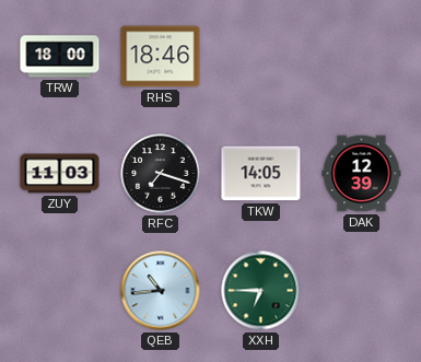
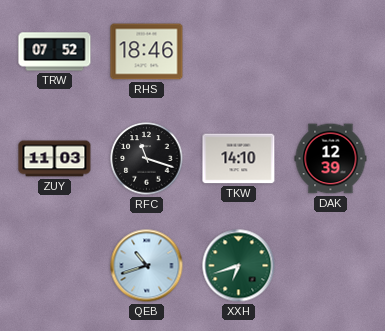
TRW: 18:00 -> 07:52 (55, 52)
RFC: 7:18 -> 11:18 (147, 159)
TKW: 14:05 -> 14:10 (239, 159)
QEB: 10:44 -> 10:42 (147, 266)
XXH: 6:45 -> 6:42 (239, 266)
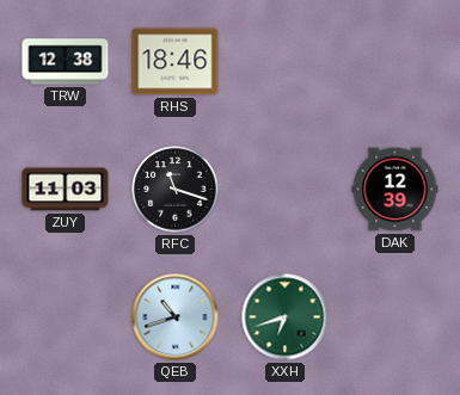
TRW: 07:52 -> 12:38 (66, 62)
TKW: 14:10 -> none (239, 159)
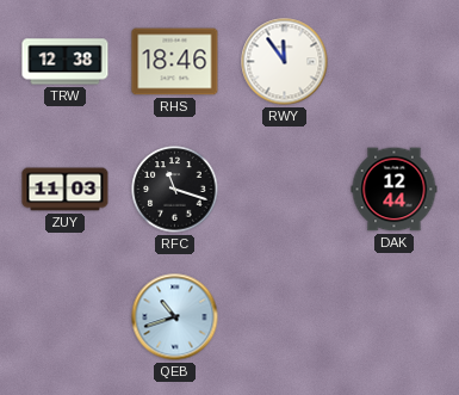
RWY: none -> 11:54 (285, 62)
DAK: 12:39 -> 12:44 (395, 190)
XXH: 6:42 -> none (286, 317)
